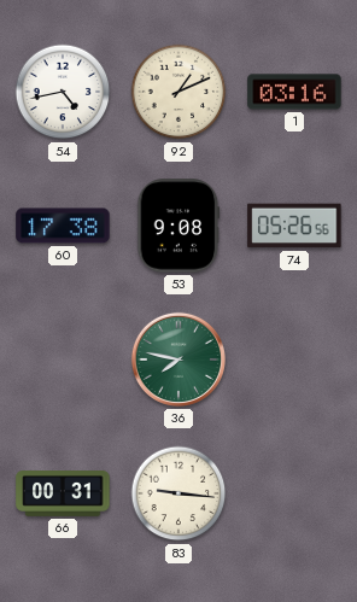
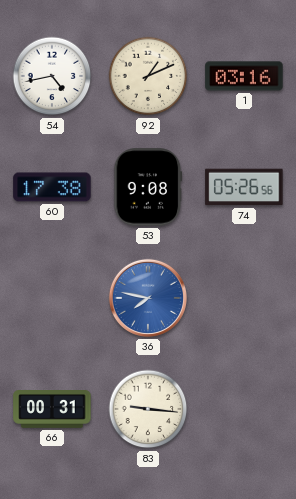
36 dial: green -> blue (148, 298)
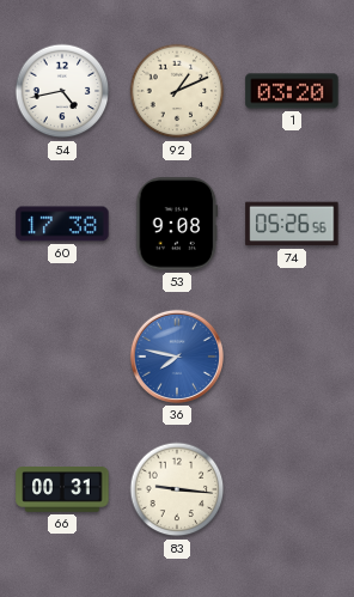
1: 03:16 -> 03:20 (292, 91)
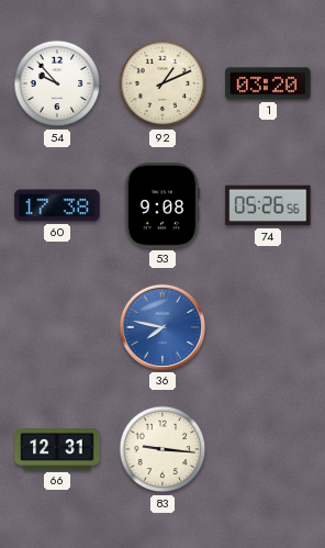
54: 4:43 -> 9:53 (57, 83)
66: 00:31 -> 12:31 (57, 450)
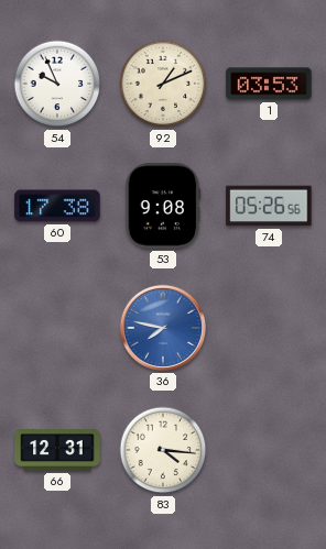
54: 9:53 -> 9:56 (57, 84)
1: 03:20 -> 03:53 (269, 84)
83: 9:16 -> 4:16 (163, 450)
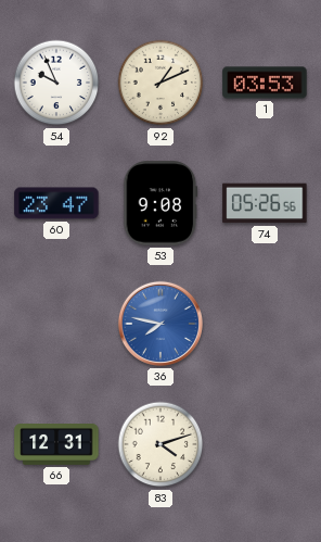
60: 17:38 -> 23:47 (56, 203)
83: 4:16 -> 4:12 (160, 444)
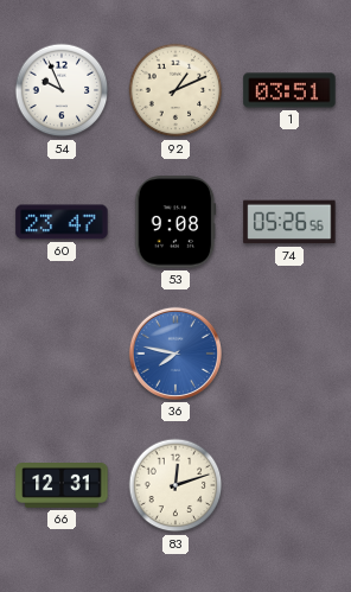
1: 03:53 -> 03:51 (289, 90)
83: 4:12 -> 12:12 (175, 485)
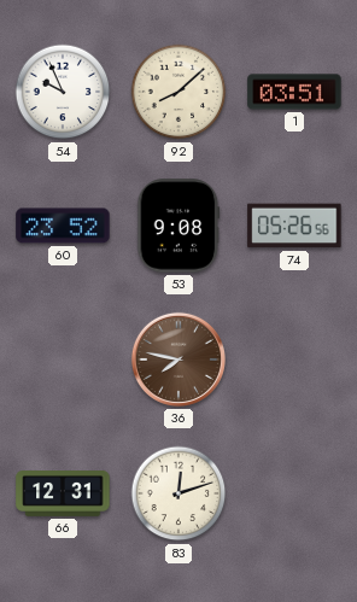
92: 1:11 -> 8:08 (178, 92)
60: 23:47 -> 23:52 (63, 226)
36 dial: blue -> brown (178, 360)
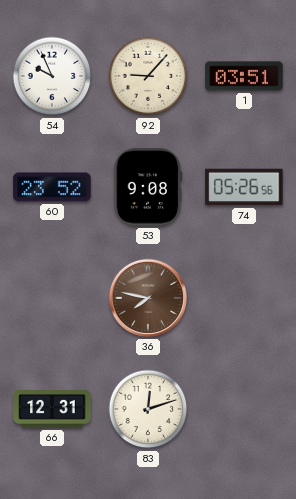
92: 8:08 -> 9:07 (148, 76)
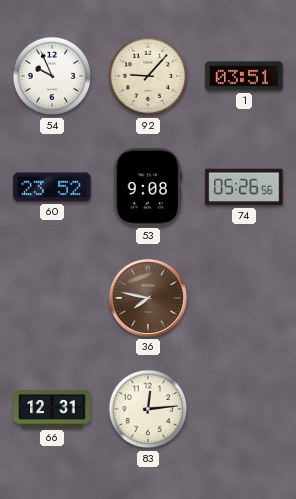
83: 12:12 -> 12:14 (148, 409)
